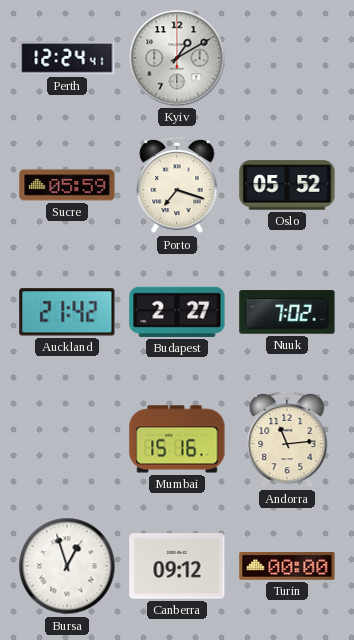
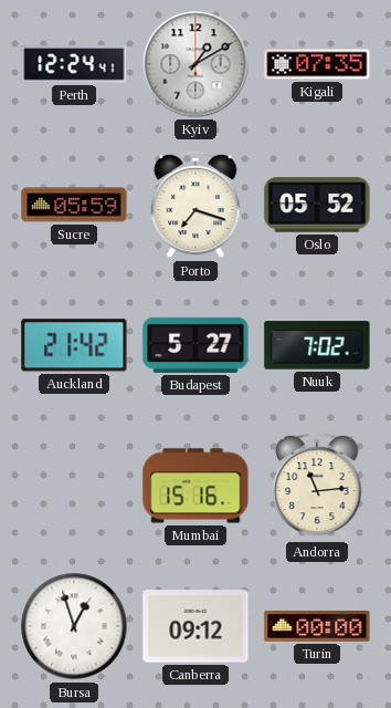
Kigali: none -> 07:35 (317, 64)
Budapest: 2:27 -> 5:27 (196, 345)
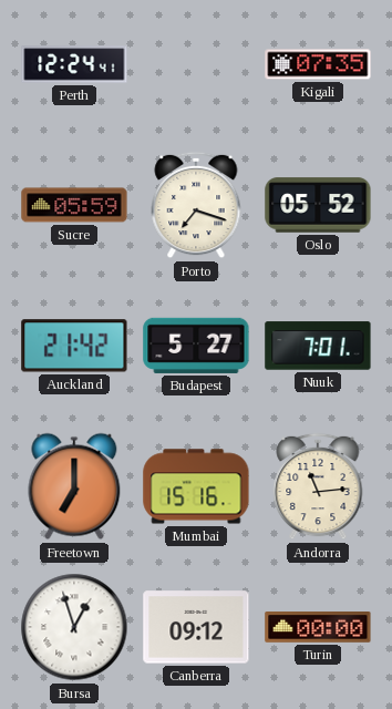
Kyiv: 1:10 -> none (196, 64)
Nuuk: 7:02 -> 7:01 (318, 346)
Freetown: none -> 7:00 (74, 486)
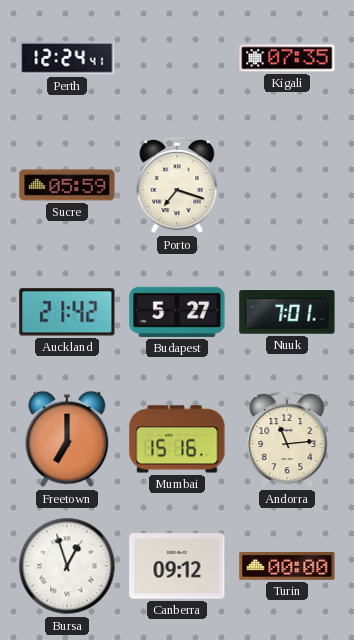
Oslo: 05:52 -> none (318, 205)
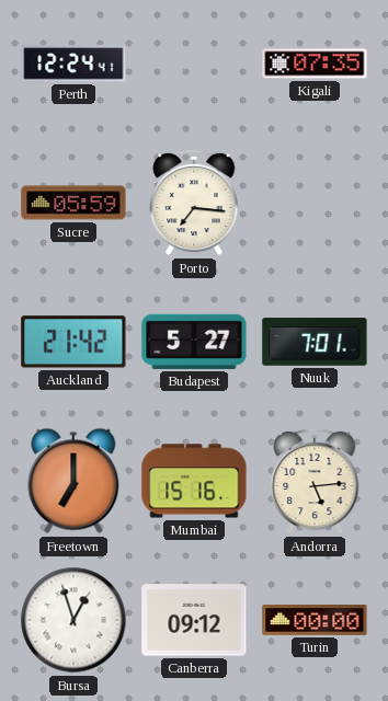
Porto: 7:18 -> 7:16 (194, 203)
Andorra: 11:14 -> 5:14 (315, 481)
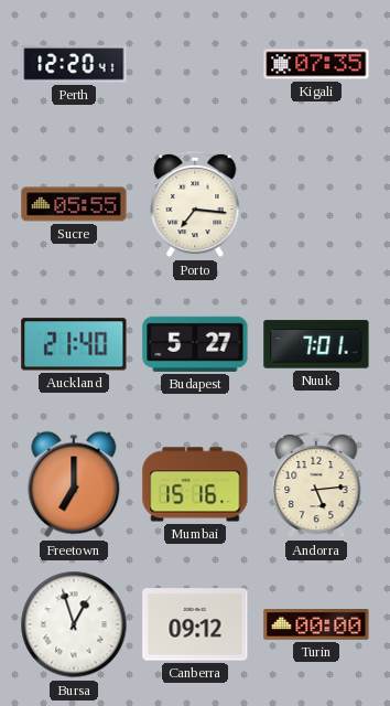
Perth: 12:24 -> 12:20 (74, 64)
Sucre: 05:59 -> 05:55 (74, 204)
Auckland: 21:42 -> 21:40 (74, 344)
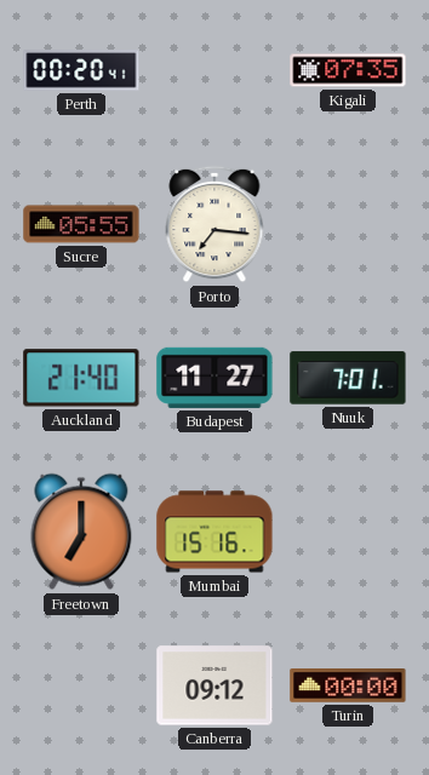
Perth: 12:20 -> 00:20 (81, 70)
Budapest: 5:27 -> 11:27 (215, 378)
Andorra: 5:14 -> none (316, 484)
Bursa: 12:57 -> none (74, 624)
